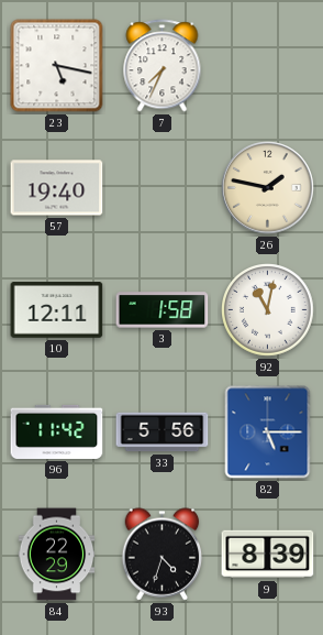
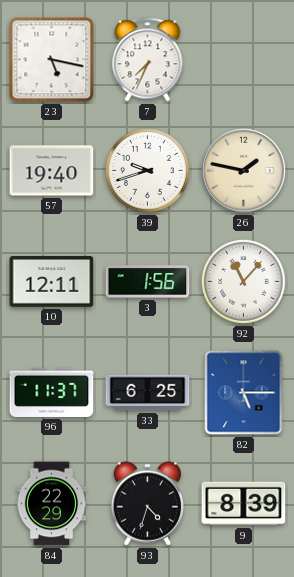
39: none -> 9:42 (148, 171)
3: 1:58 -> 1:56 (148, 282)
92: 11:02 -> 11:07 (244, 282)
96: 11:42 -> 11:37 (52, 392)
33: 5:56 -> 6:25 (148, 393)
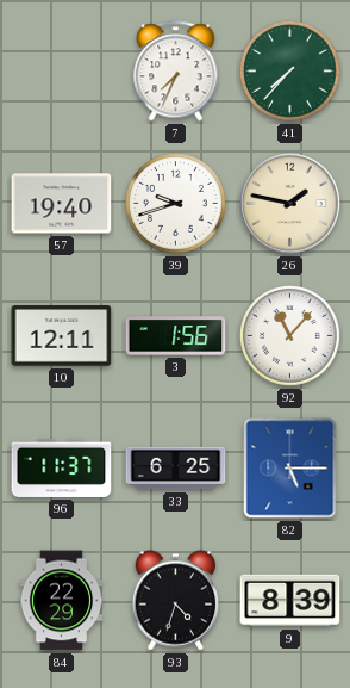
23: 5:17 -> none (52, 60)
41: none -> 7:37 (290, 72)
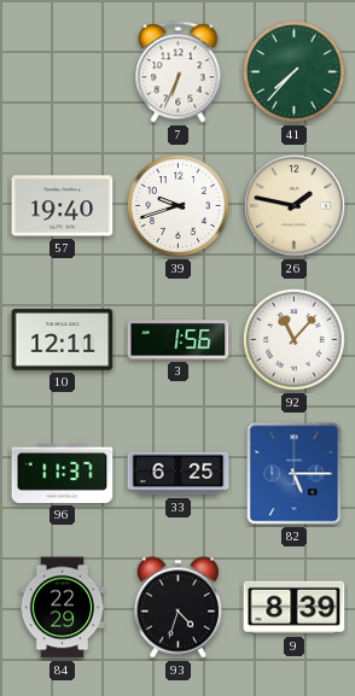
7: 7:34 -> 6:34 (179, 72)
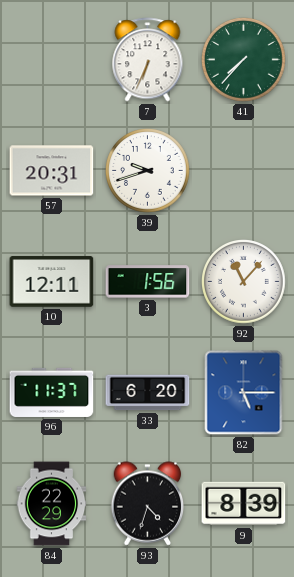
57: 19:40 -> 20:31 (52, 171)
26: 1:47 -> none (295, 206)
33: 6:25 -> 6:20 (148, 393)
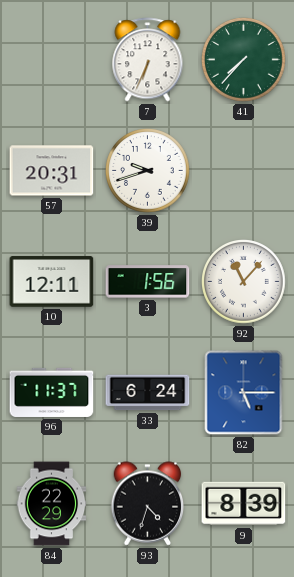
33: 6:20 -> 6:24 (148, 393)
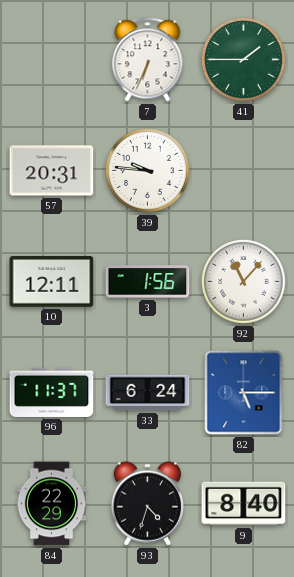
41: 7:37 -> 1:45 (244, 60)
39: 9:42 -> 9:46 (148, 171)
9: 8:39 -> 8:40 (244, 504)
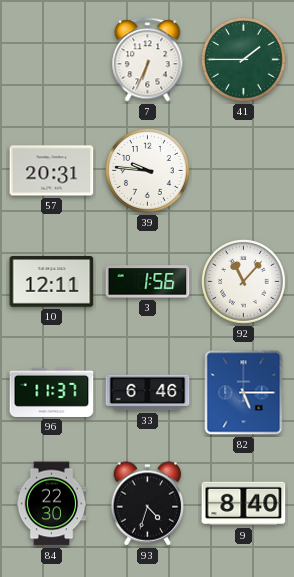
33: 6:24 -> 6:46 (148, 393)
84: 22:29 -> 22:30 (52, 504)
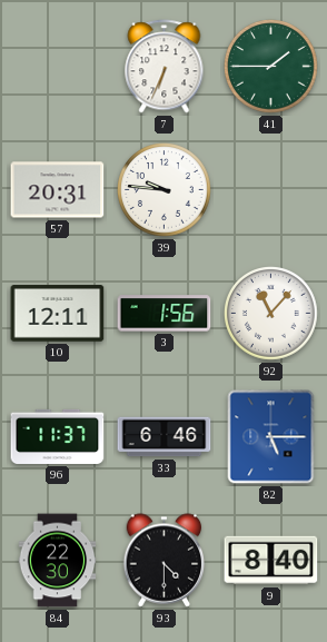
93: 4:33 -> 4:30 (165, 561)
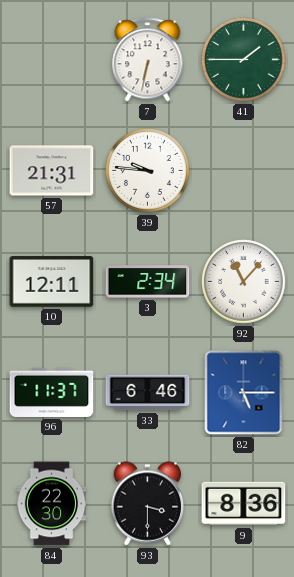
7: 6:34 -> 6:32 (148, 60)
57: 20:31 -> 21:31 (52, 171)
3: 1:56 -> 2:34 (148, 282)
93: 4:30 -> 3:30 (148, 504)
9: 8:40 -> 8:36 (244, 504)
